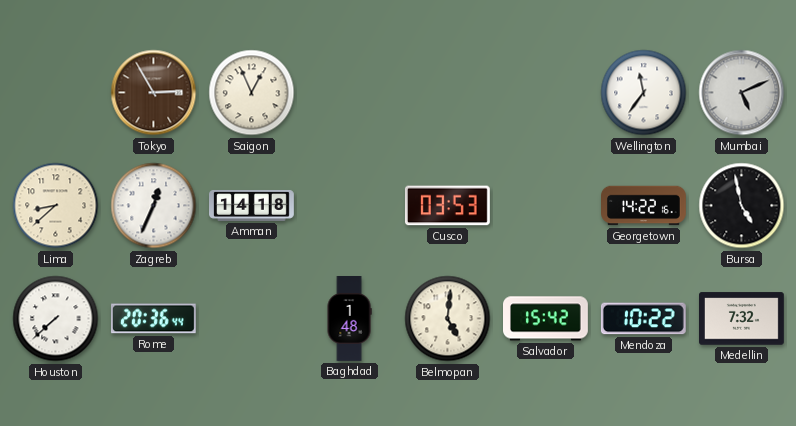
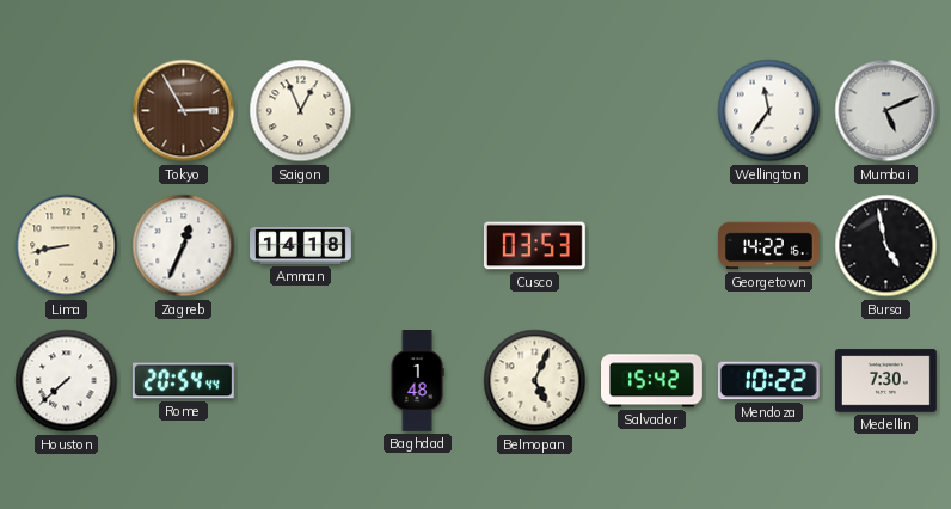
Lima: 8:38 -> 8:43 (67, 246)
Rome: 20:36 -> 20:54 (183, 381)
Belmopan: 5:01 -> 5:04 (535, 381)
Medellin: 7:32 -> 7:30 (886, 381)
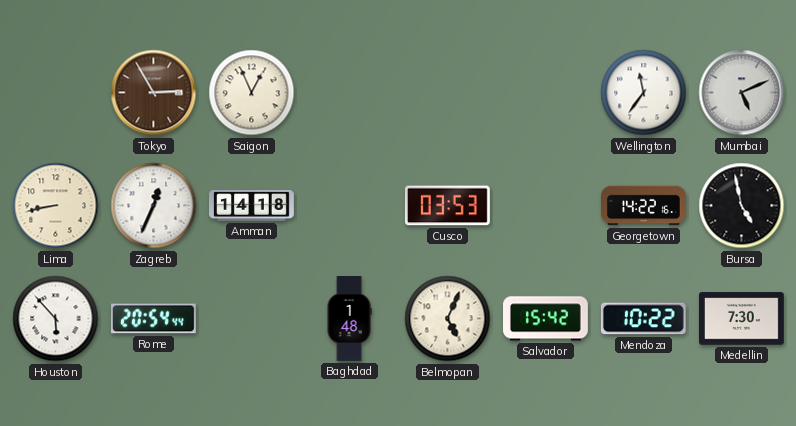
Houston: 7:38 -> 5:53 (56, 319)
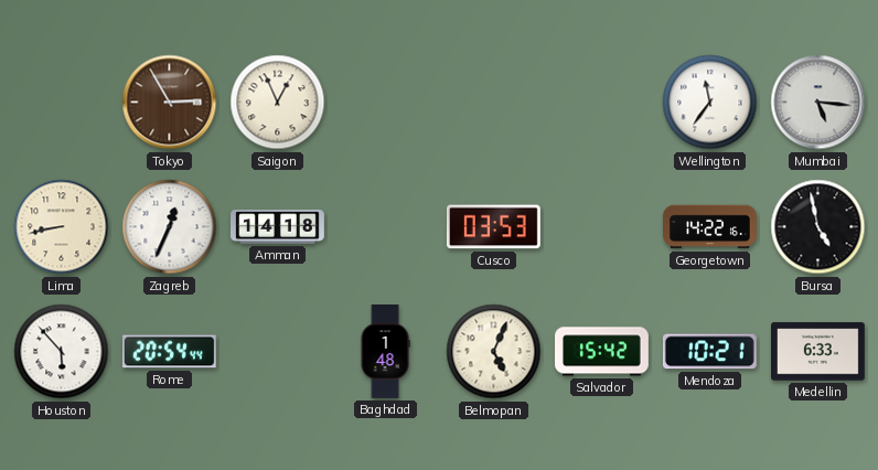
Mumbai: 5:11 -> 5:16 (818, 103)
Mendoza: 10:22 -> 10:21 (709, 352)
Medellin: 7:30 -> 6:33 (818, 352)
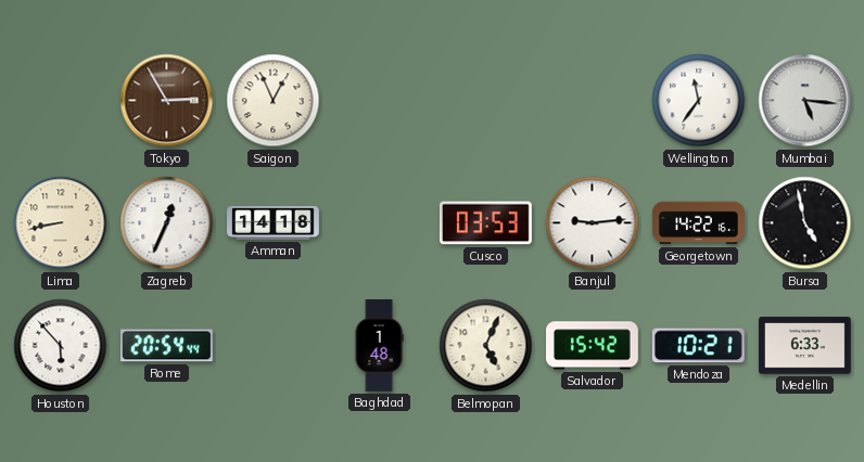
Banjul: none -> 9:14 (593, 223)
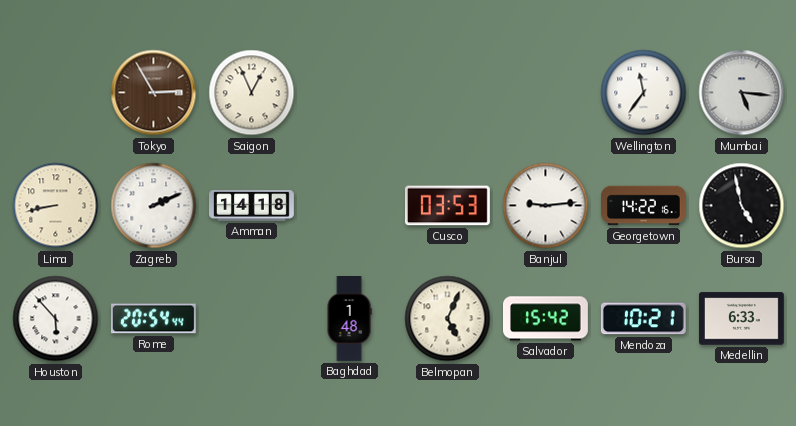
Zagreb: 12:34 -> 2:11 (154, 206)
